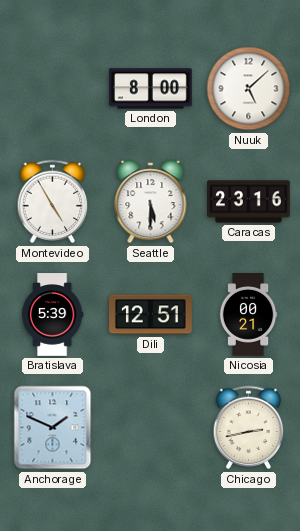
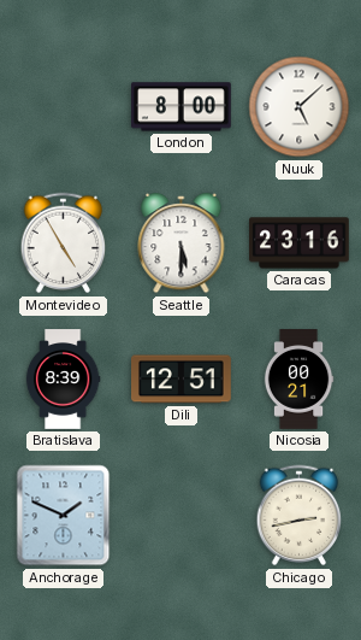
Bratislava: 5:39 -> 8:39 (63, 380)
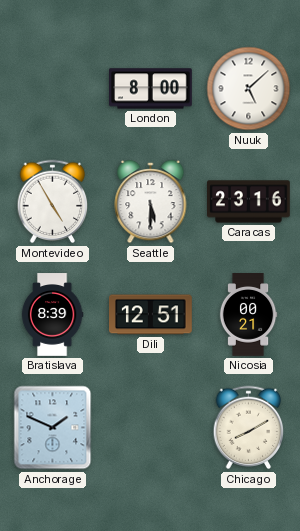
Chicago: 2:43 -> 8:10 (249, 428)
